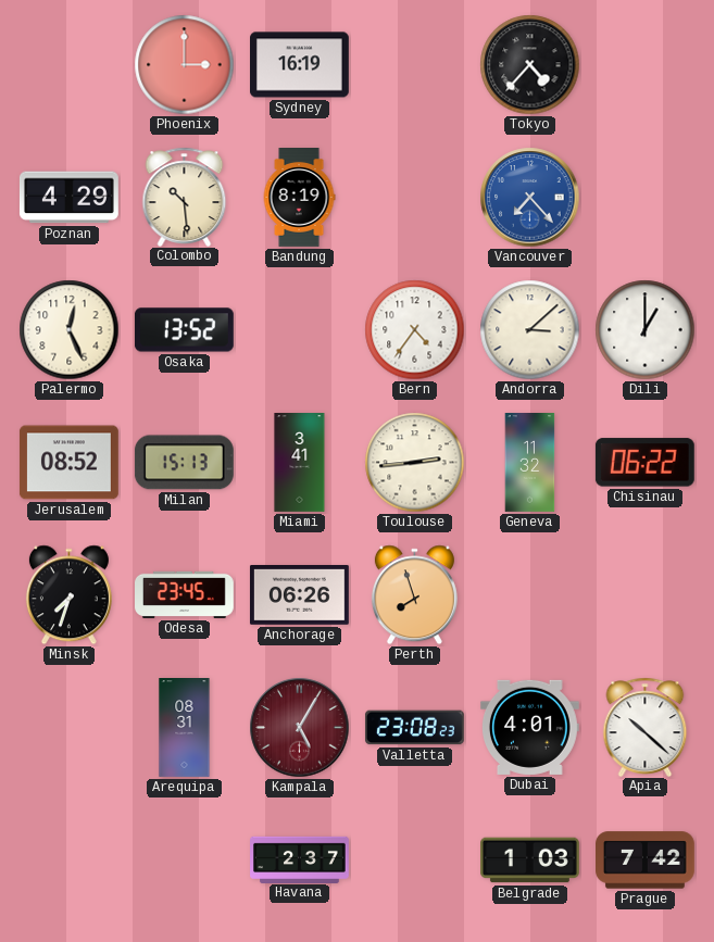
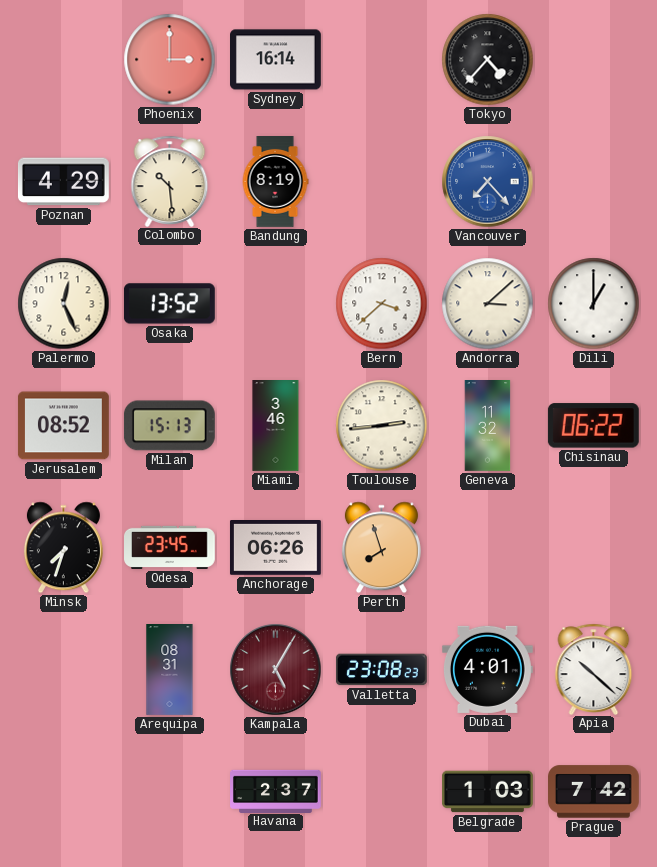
Sydney: 16:19 -> 16:14 (276, 60)
Bern: 4:36 -> 3:38 (382, 304)
Miami: 3:41 -> 3:46 (276, 426)
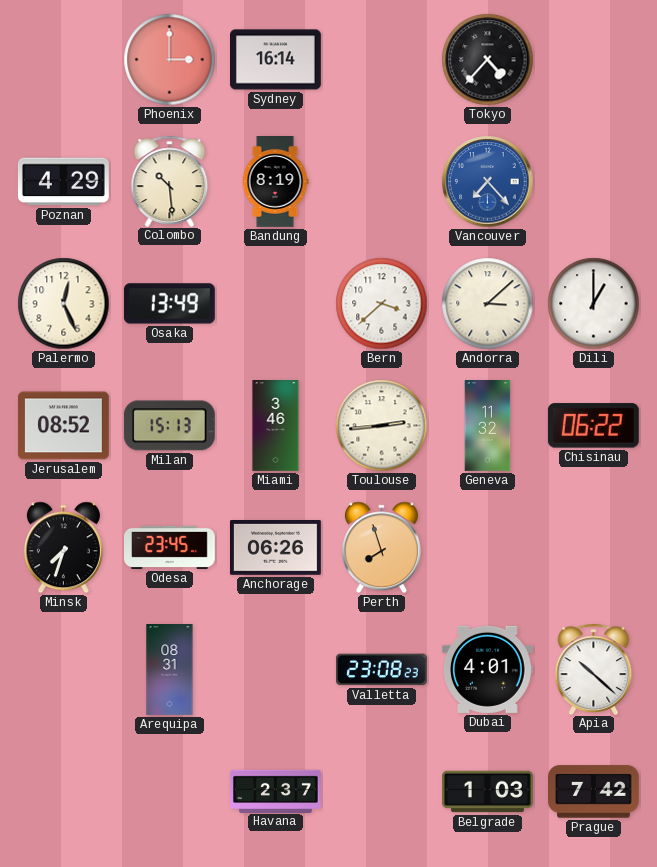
Osaka: 13:52 -> 13:49 (169, 304)
Kampala: 5:05 -> none (276, 670)
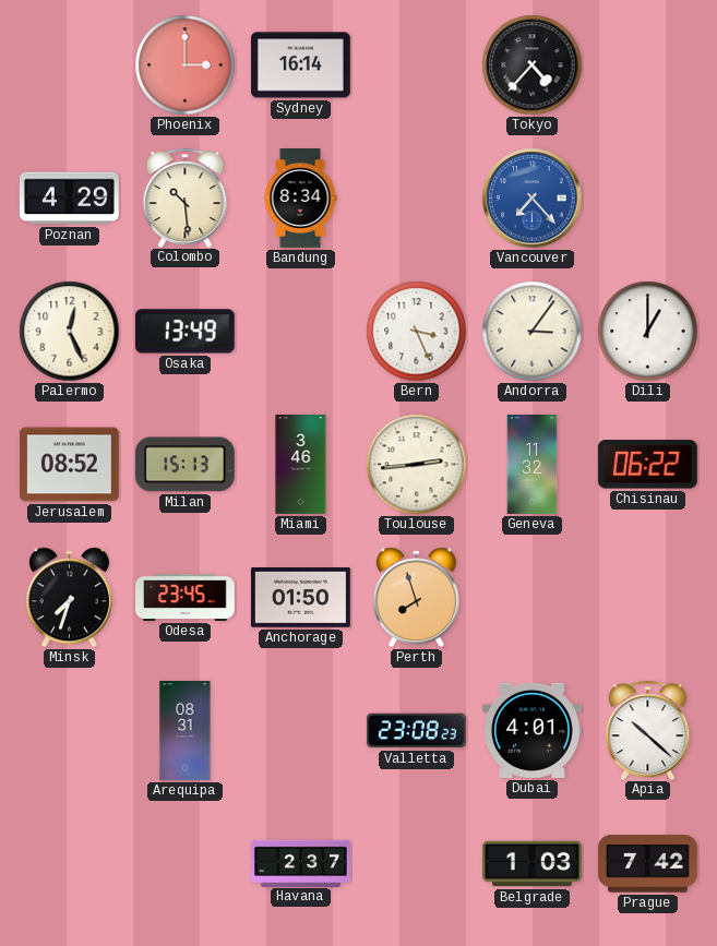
Bandung: 8:19 -> 8:34 (300, 199)
Bern: 3:38 -> 3:26 (417, 332)
Andorra: 3:08 -> 3:06 (533, 332)
Anchorage: 06:26 -> 01:50 (300, 598)
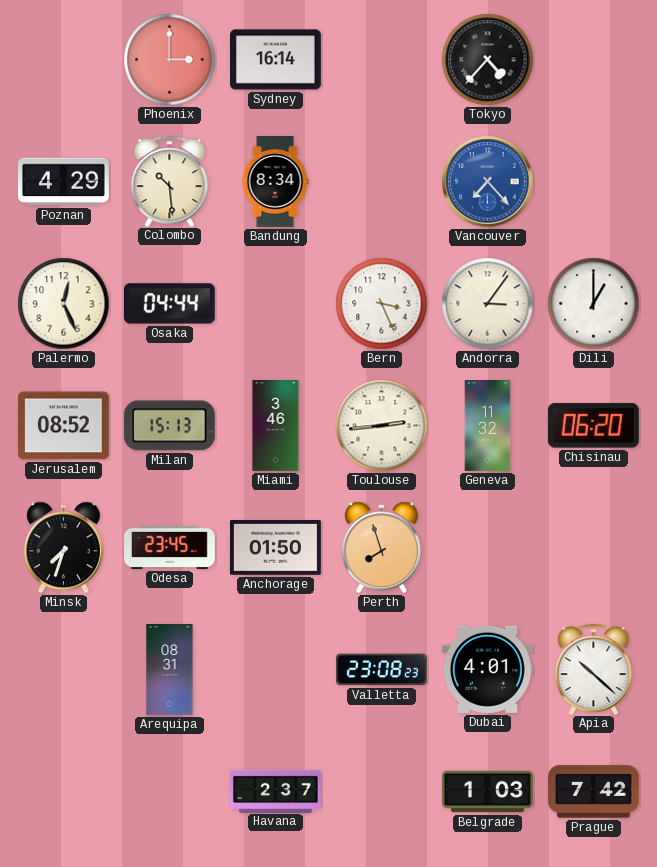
Osaka: 13:49 -> 04:44 (169, 304)
Chisinau: 06:22 -> 06:20 (593, 426)
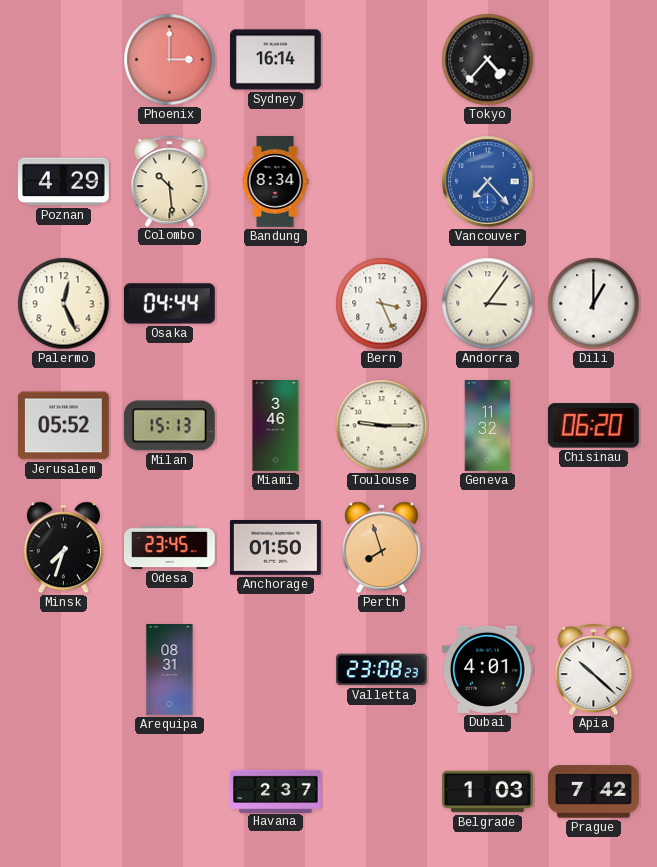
Jerusalem: 08:52 -> 05:52 (64, 426)
Toulouse: 2:44 -> 9:15 (382, 426)
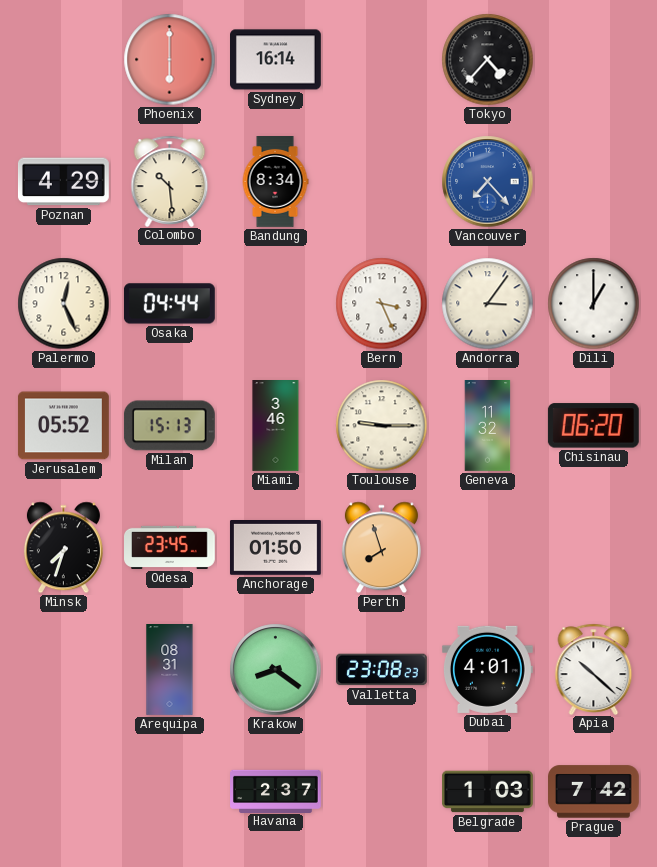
Phoenix: 3:00 -> 6:00 (170, 60)
Krakow: none -> 8:21 (276, 670)
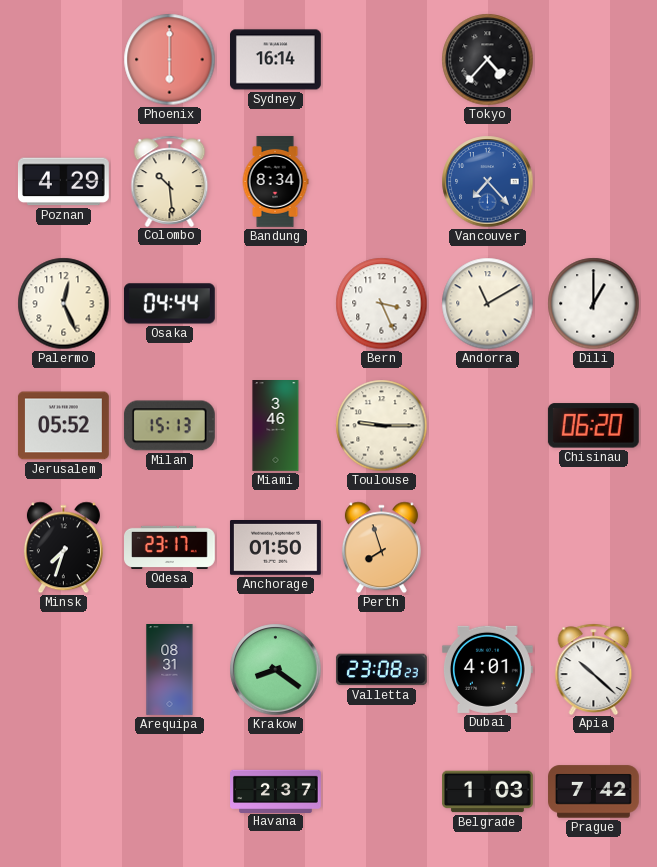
Andorra: 3:06 -> 11:10 (488, 304)
Geneva: 11:32 -> none (488, 426)
Odesa: 23:45 -> 23:17 (170, 547)
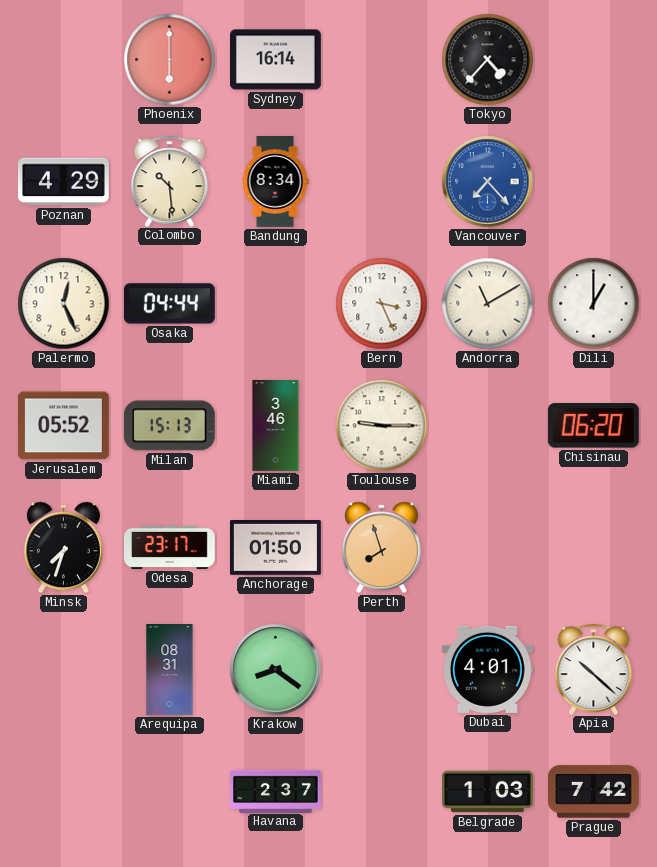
Valletta: 23:08 -> none (381, 670)
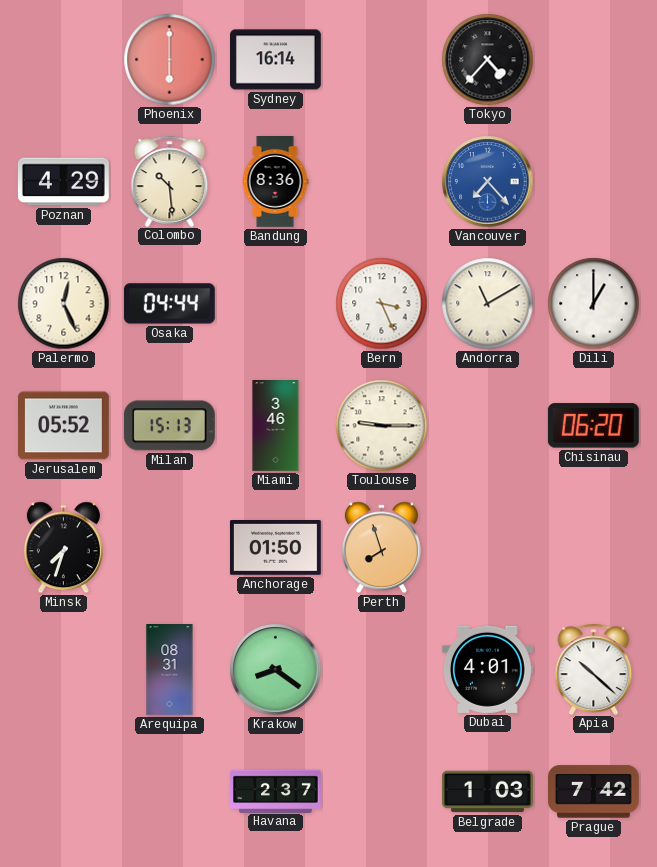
Bandung: 8:34 -> 8:36 (275, 182)
Odesa: 23:17 -> none (170, 547)
